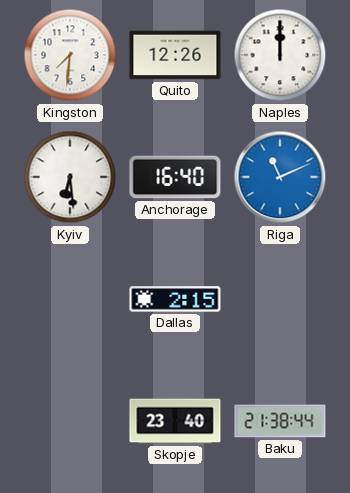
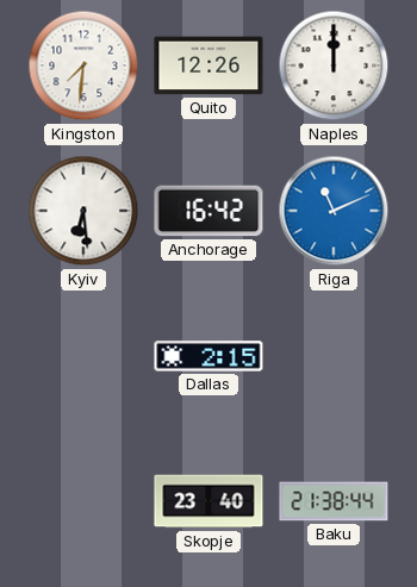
Anchorage: 16:40 -> 16:42 (208, 211)
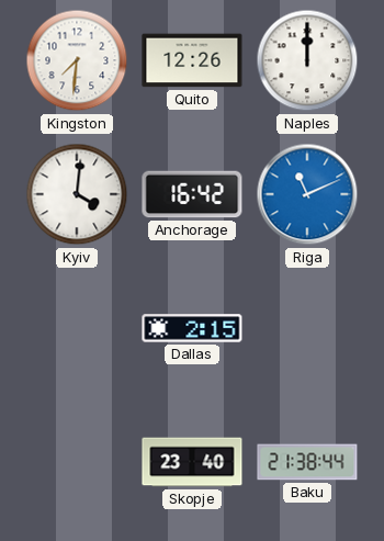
Kyiv: 6:29 -> 4:01 (77, 194)
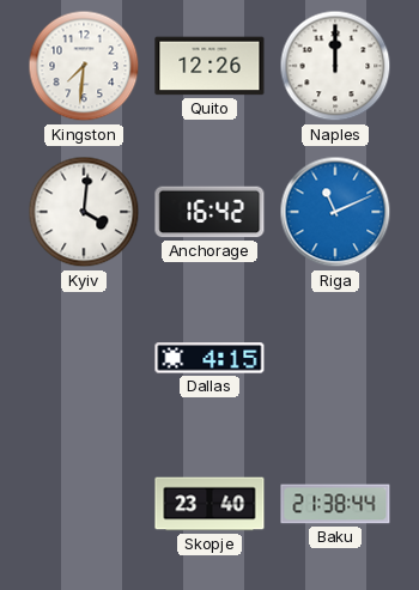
Dallas: 2:15 -> 4:15 (209, 358)
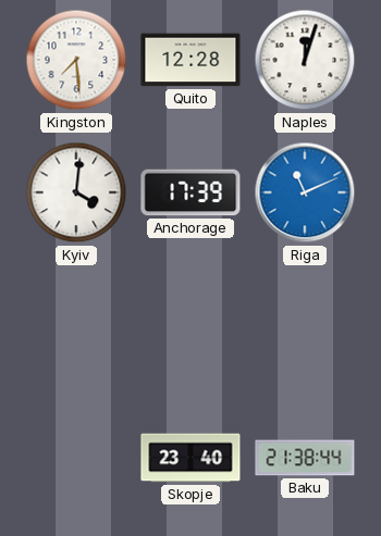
Kingston: 7:31 -> 7:29 (76, 60)
Quito: 12:26 -> 12:28 (190, 60)
Naples: 12:00 -> 12:03 (305, 60)
Anchorage: 16:42 -> 17:39 (190, 192)
Dallas: 4:15 -> none (209, 358)
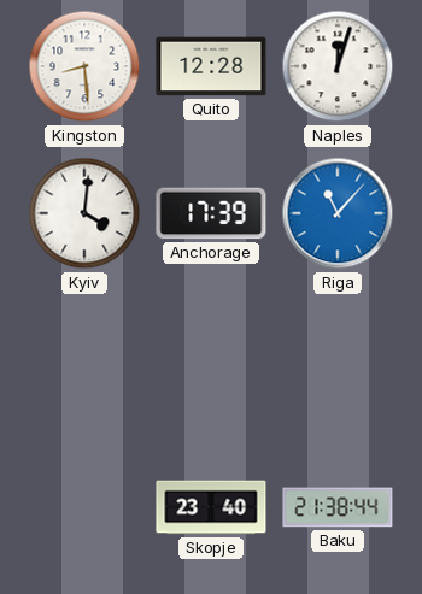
Kingston: 7:29 -> 8:29 (84, 66)
Riga: 11:11 -> 11:07 (338, 213)
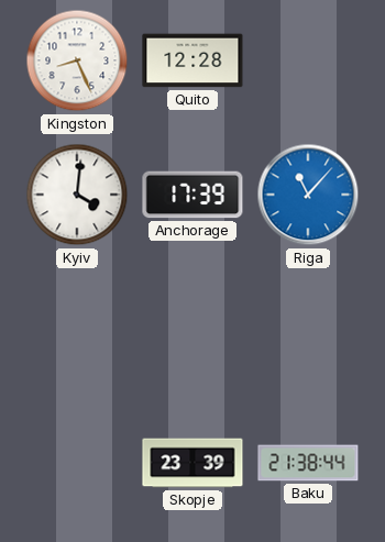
Kingston: 8:29 -> 8:26 (77, 60)
Naples: 12:03 -> none (338, 66)
Skopje: 23:40 -> 23:39 (193, 463)
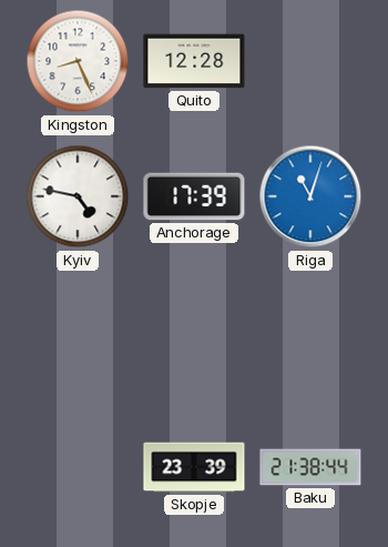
Kyiv: 4:01 -> 4:47 (78, 196)
Riga: 11:07 -> 11:03 (310, 196)
